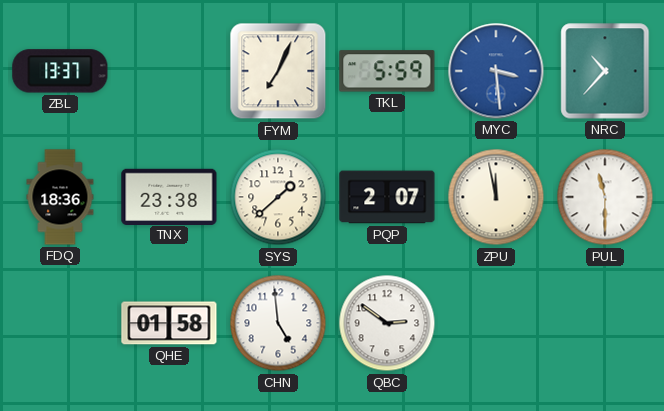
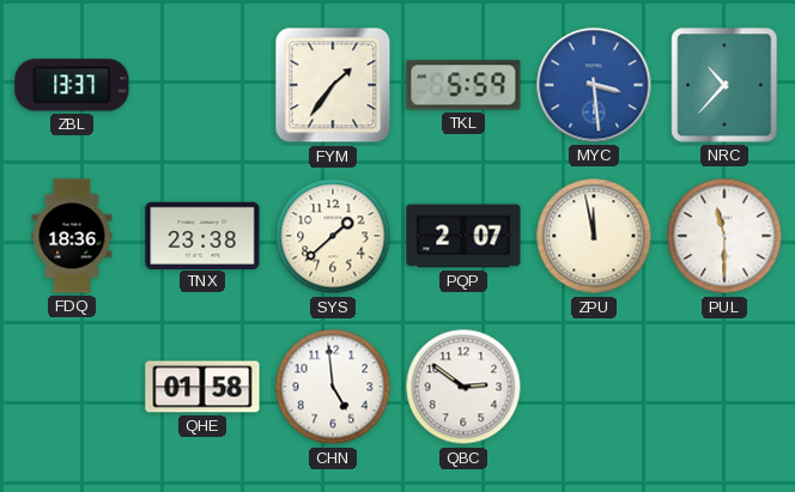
FYM: 7:04 -> 1:36 (333, 85)
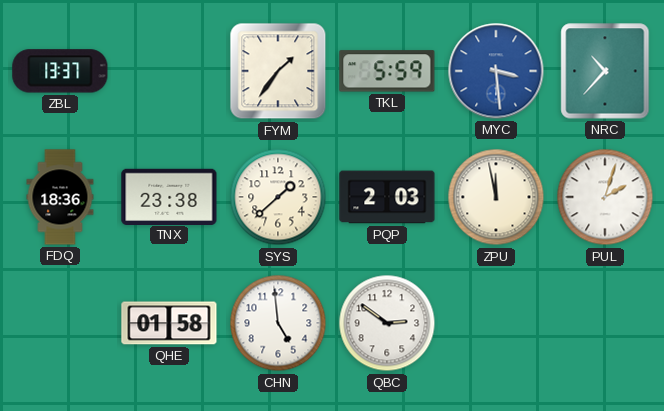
PQP: 2:07 -> 2:03 (387, 197)
PUL: 11:30 -> 2:03 (605, 197)
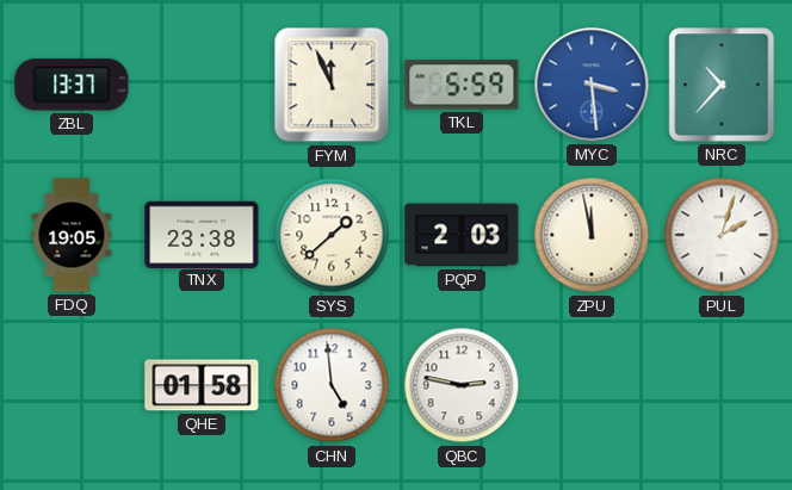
FYM: 1:36 -> 11:56 (332, 85)
FDQ: 18:36 -> 19:05 (72, 235)
QBC: 2:51 -> 2:47 (462, 385)
